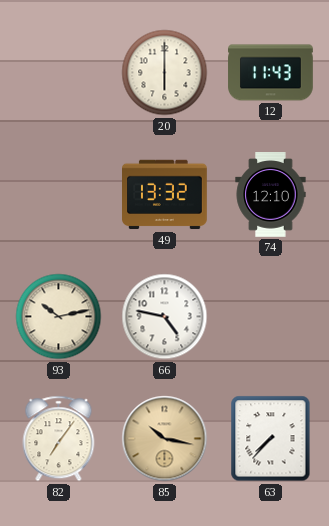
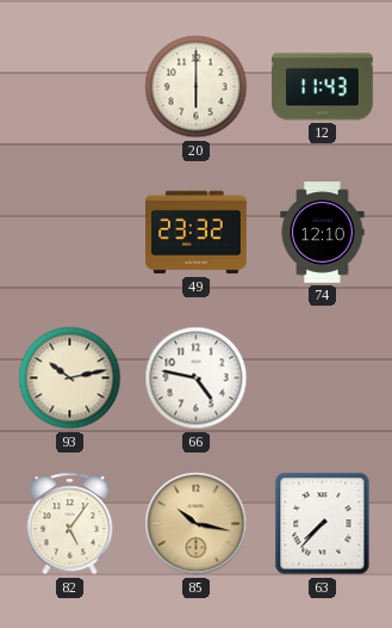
49: 13:32 -> 23:32 (197, 233)
82: 7:06 -> 5:06 (70, 524)
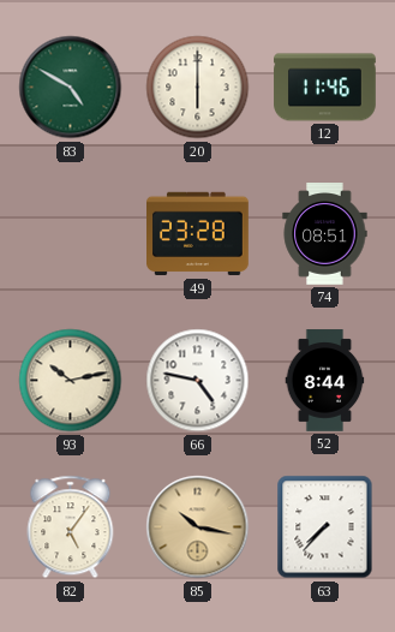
83: none -> 4:50 (71, 88)
12: 11:43 -> 11:46 (325, 88)
49: 23:32 -> 23:28 (198, 234)
74: 12:10 -> 08:51 (325, 234)
52: none -> 8:44 (325, 381)
